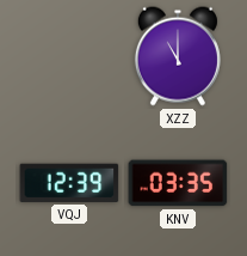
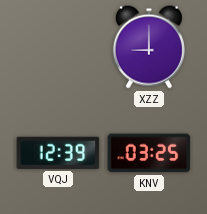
XZZ: 11:00 -> 9:00 (149, 47)
KNV: 03:35 -> 03:25 (149, 153)
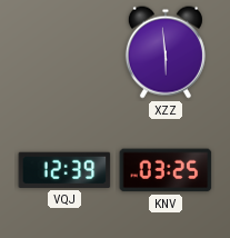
XZZ: 9:00 -> 5:59 (166, 52)
